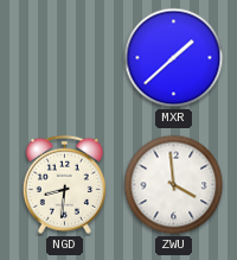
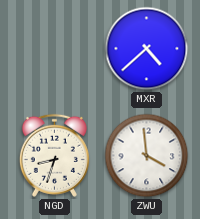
MXR: 1:38 -> 4:38 (147, 49)
NGD: 8:31 -> 8:33 (54, 155)
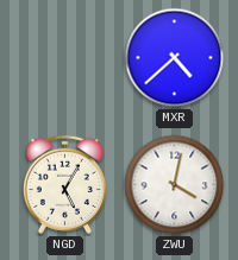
NGD: 8:33 -> 5:05 (64, 184)
ZWU: 3:59 -> 4:02 (175, 185)
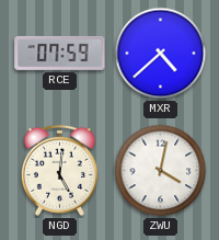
RCE: none -> 07:59 (60, 53)
NGD: 5:05 -> 5:01 (59, 170)
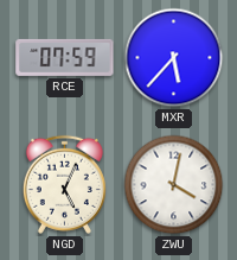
MXR: 4:38 -> 5:37 (174, 58)
NGD: 5:01 -> 5:04 (64, 184)
